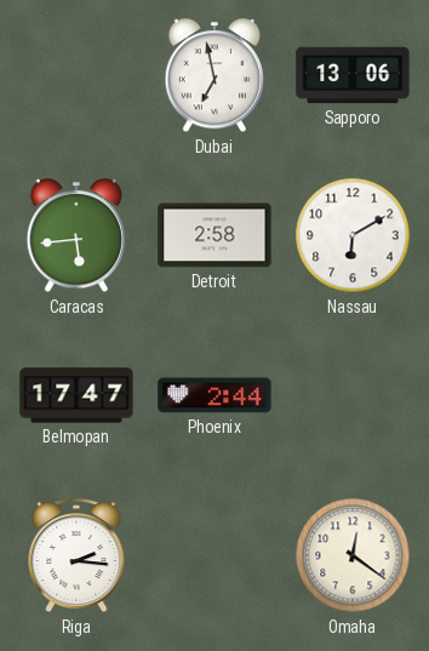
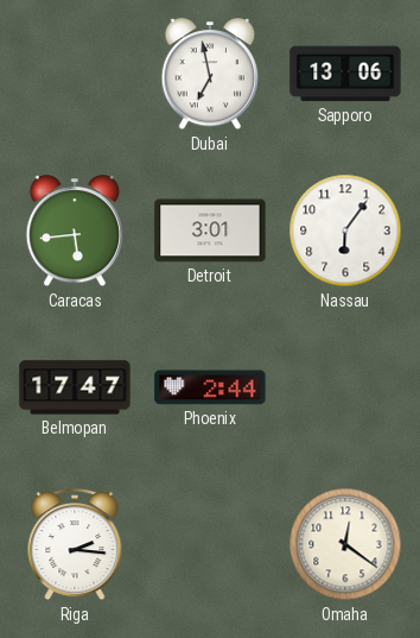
Detroit: 2:58 -> 3:01 (210, 230)
Nassau: 6:10 -> 6:06 (345, 230)
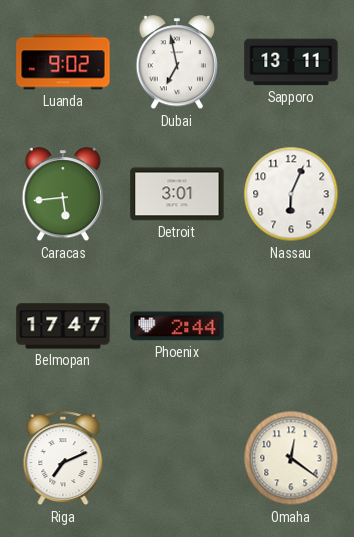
Luanda: none -> 9:02 (63, 62)
Sapporo: 13:06 -> 13:11 (291, 62)
Nassau: 6:06 -> 6:04 (291, 194)
Riga: 2:16 -> 7:11 (63, 459)
